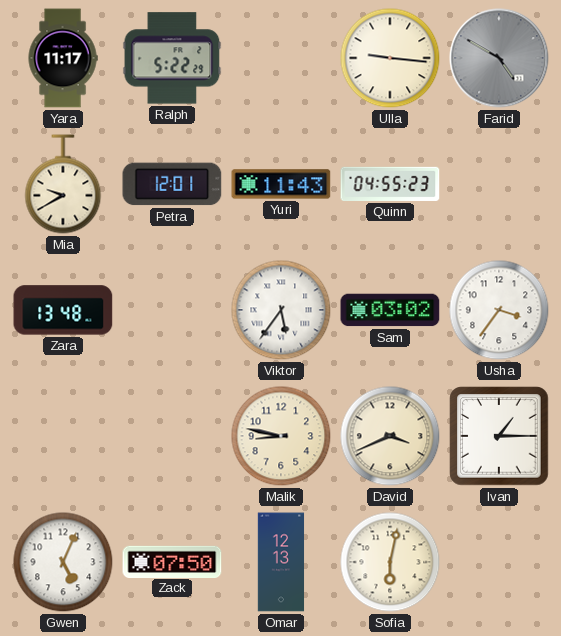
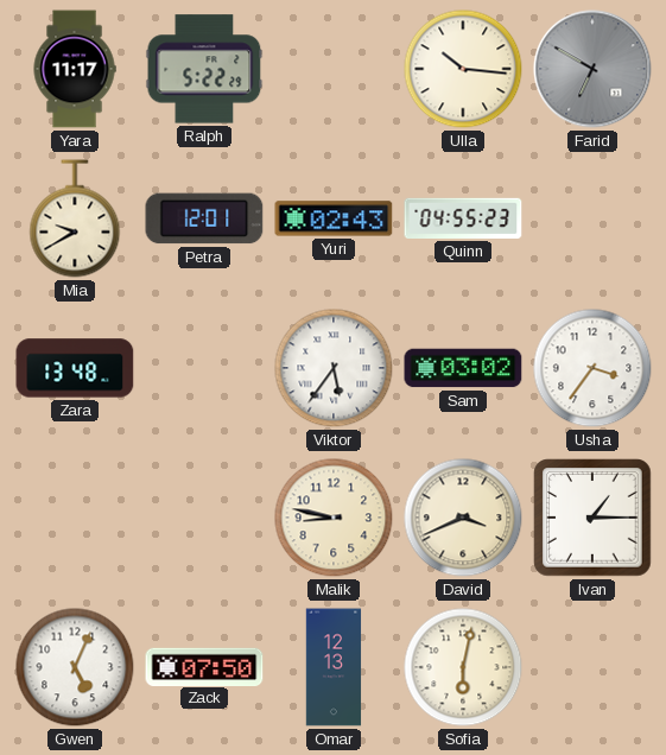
Ulla: 9:16 -> 10:16 (463, 69)
Farid: 4:50 -> 6:50 (592, 69)
Yuri: 11:43 -> 02:43 (334, 218)
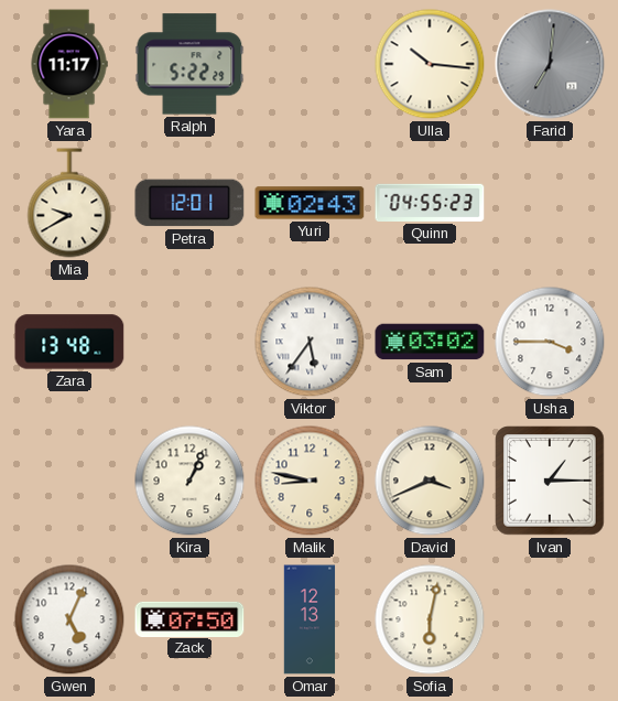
Farid: 6:50 -> 7:01 (550, 64)
Usha: 3:36 -> 3:45 (550, 342)
Kira: none -> 1:04 (189, 481)
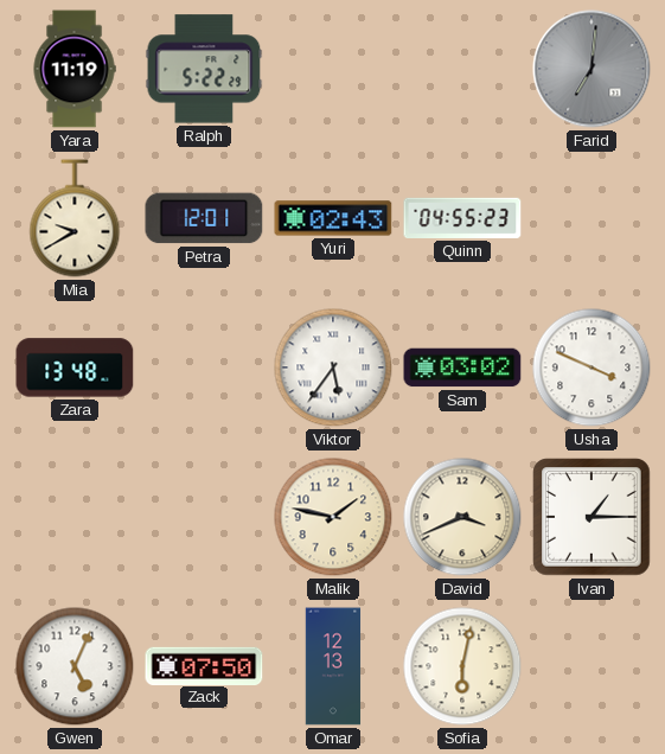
Yara: 11:17 -> 11:19 (75, 69)
Ulla: 10:16 -> none (430, 64)
Usha: 3:45 -> 3:49 (592, 368)
Kira: 1:04 -> none (189, 481)
Malik: 8:47 -> 1:47 (333, 517)
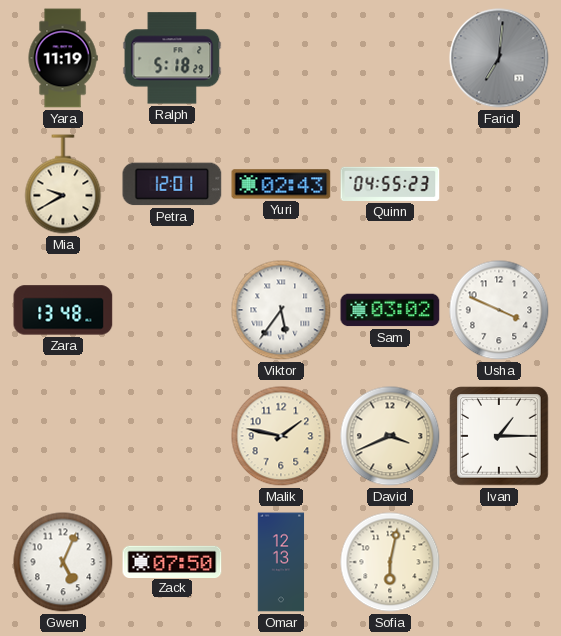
Ralph: 5:22 -> 5:18 (172, 58)
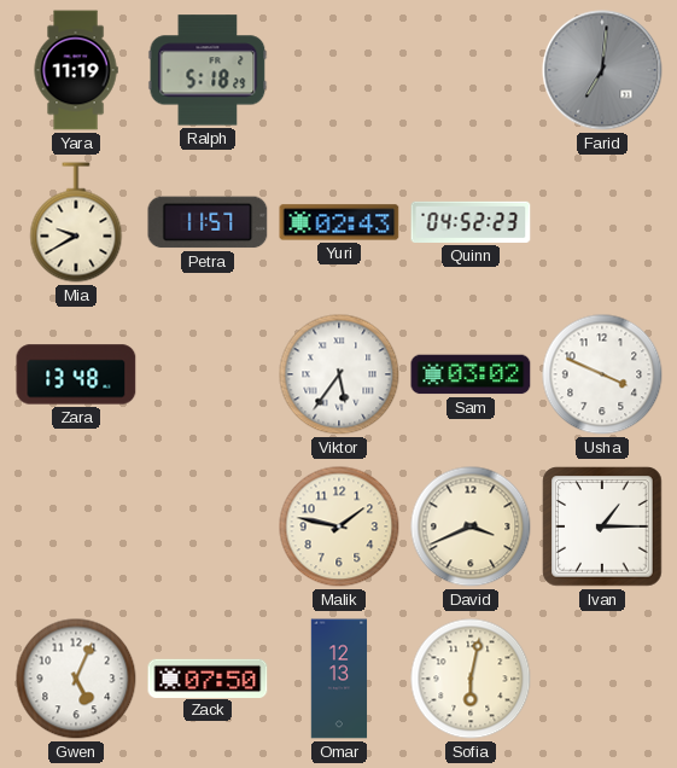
Petra: 12:01 -> 11:57 (208, 222)
Quinn: 04:55 -> 04:52 (471, 222)
